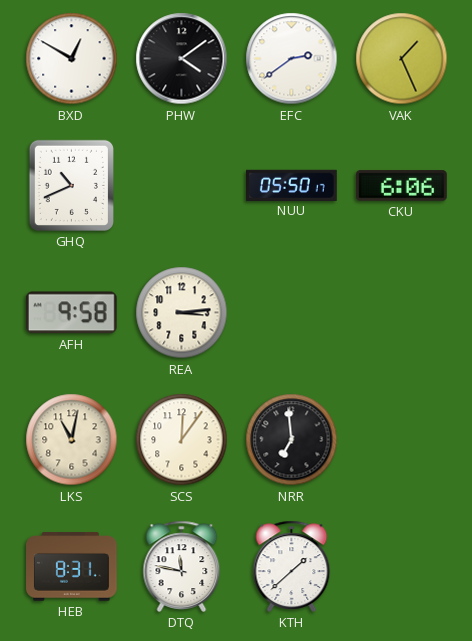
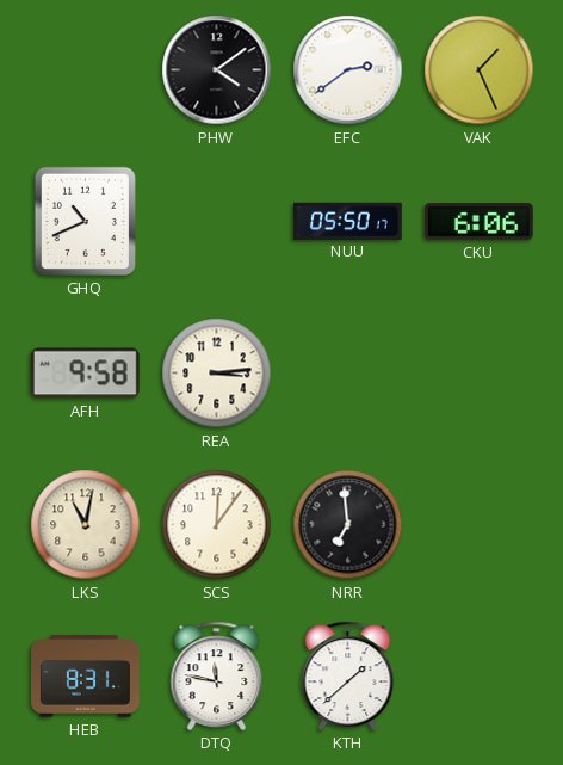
BXD: 12:50 -> none (72, 59)
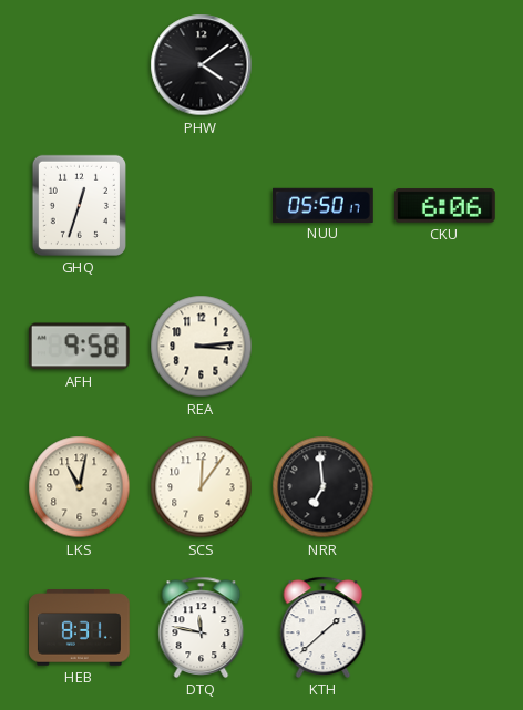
EFC: 2:39 -> none (348, 70)
VAK: 1:26 -> none (480, 70)
GHQ: 10:41 -> 12:33 (79, 205)
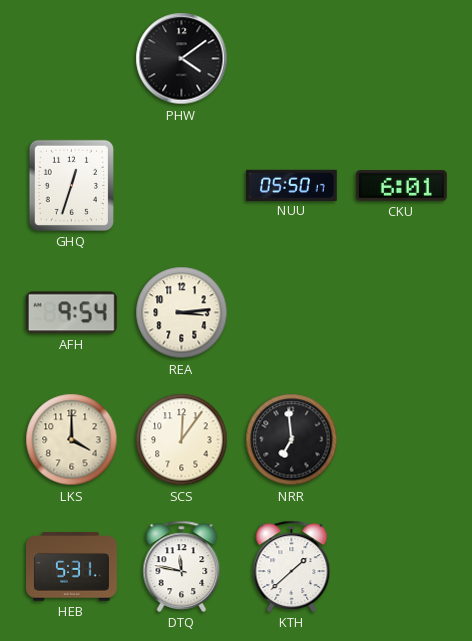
CKU: 6:06 -> 6:01 (402, 186)
AFH: 9:58 -> 9:54 (71, 313)
LKS: 11:02 -> 4:00 (72, 440)
HEB: 8:31 -> 5:31 (72, 567)
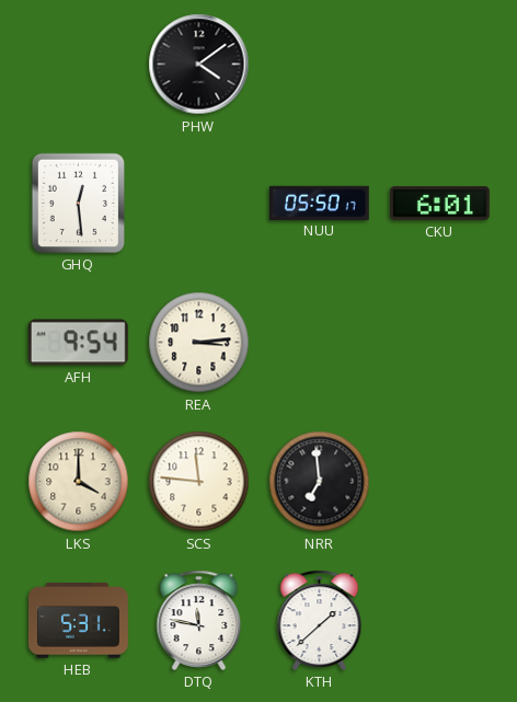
GHQ: 12:33 -> 12:29 (78, 203)
SCS: 12:06 -> 11:46 (199, 482)
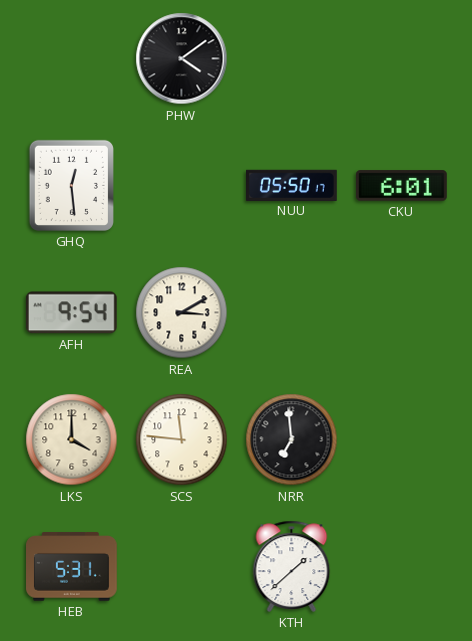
REA: 3:14 -> 3:10 (182, 313)
DTQ: 11:47 -> none (199, 620)
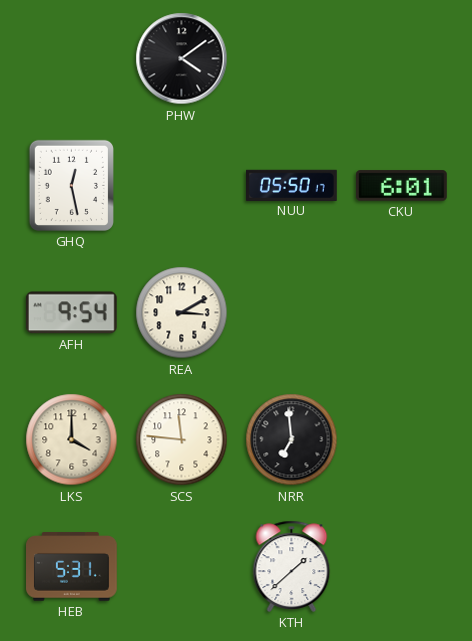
GHQ: 12:29 -> 12:28 (71, 185)
